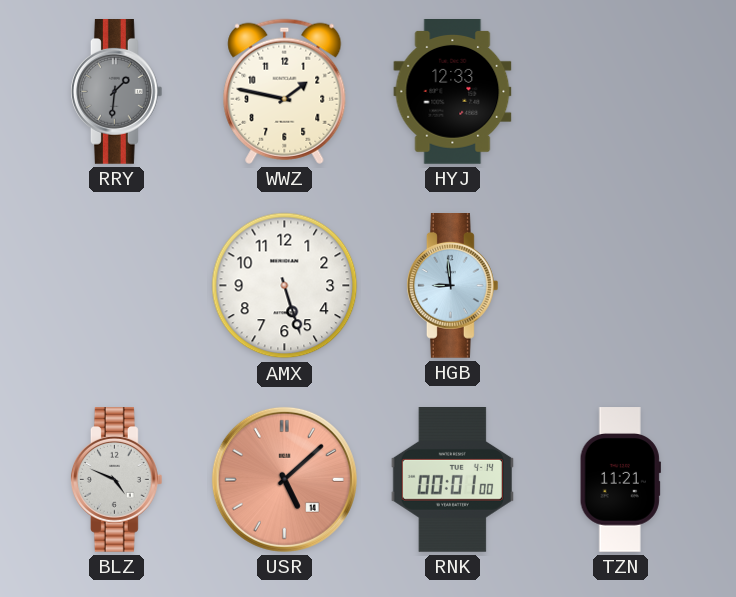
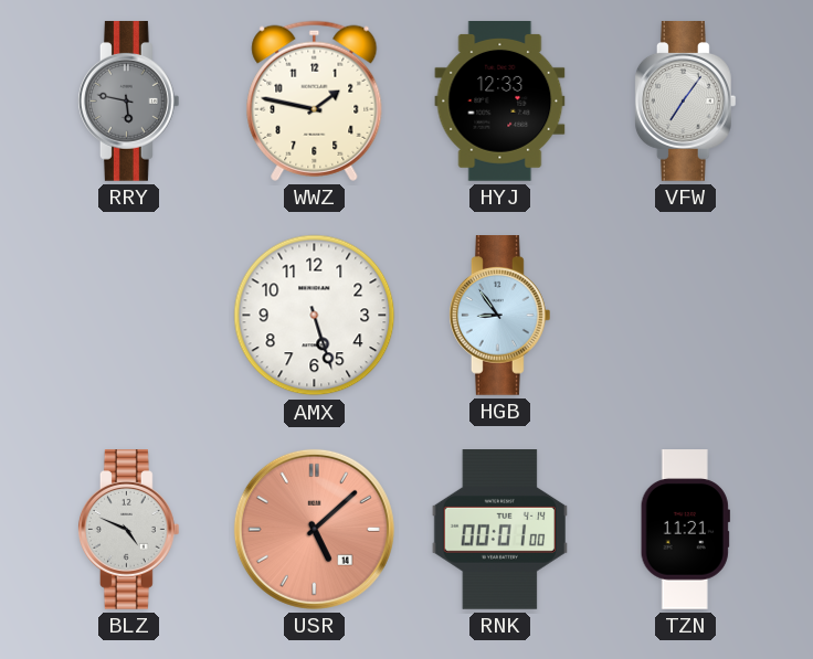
RRY: 1:31 -> 5:47 (128, 102)
VFW: none -> 7:06 (685, 102)
HGB: 8:59 -> 8:54 (499, 316)
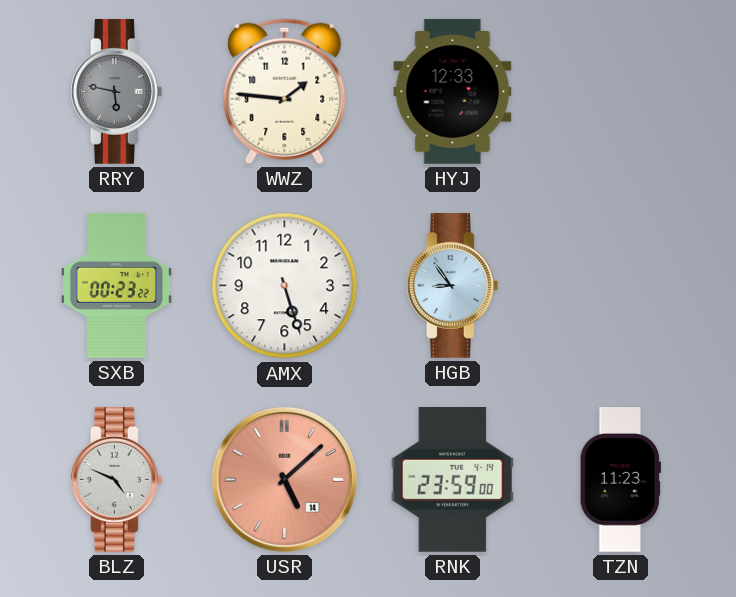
WWZ: 1:47 -> 1:46 (285, 91)
VFW: 7:06 -> none (685, 102)
SXB: none -> 00:23 (116, 286)
RNK: 00:01 -> 23:59 (452, 480)
TZN: 11:21 -> 11:23 (620, 480)
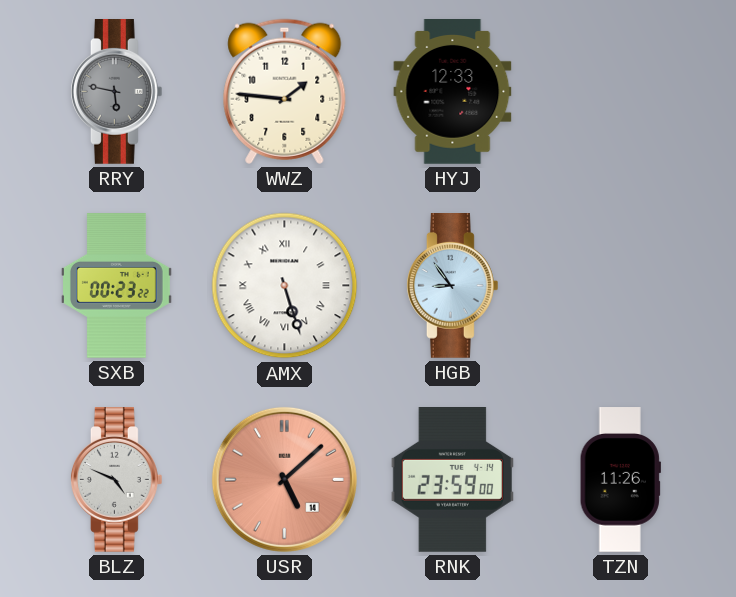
AMX numerals: Arabic -> Roman (285, 286)
TZN: 11:23 -> 11:26 (620, 480)
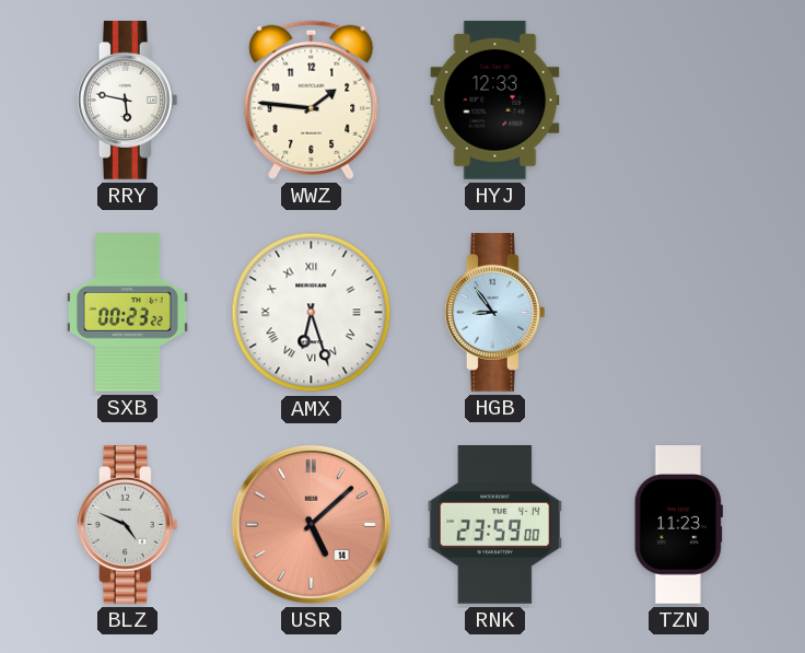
RRY dial: grey -> white (127, 101)
AMX: 5:27 -> 6:27 (312, 313)
TZN: 11:26 -> 11:23 (678, 525)
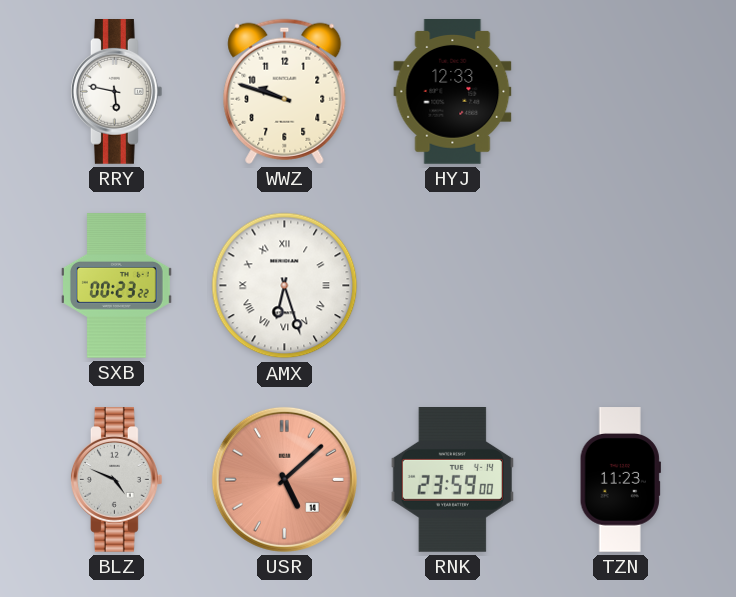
WWZ: 1:46 -> 9:48 (285, 91)
HGB: 8:54 -> none (494, 313)
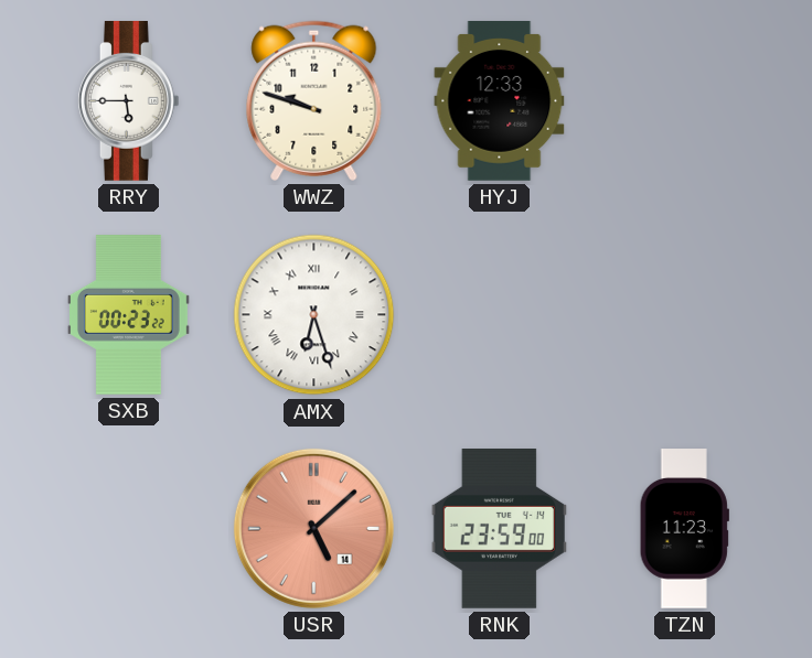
RRY: 5:47 -> 5:45 (128, 101)
BLZ: 4:49 -> none (116, 480)
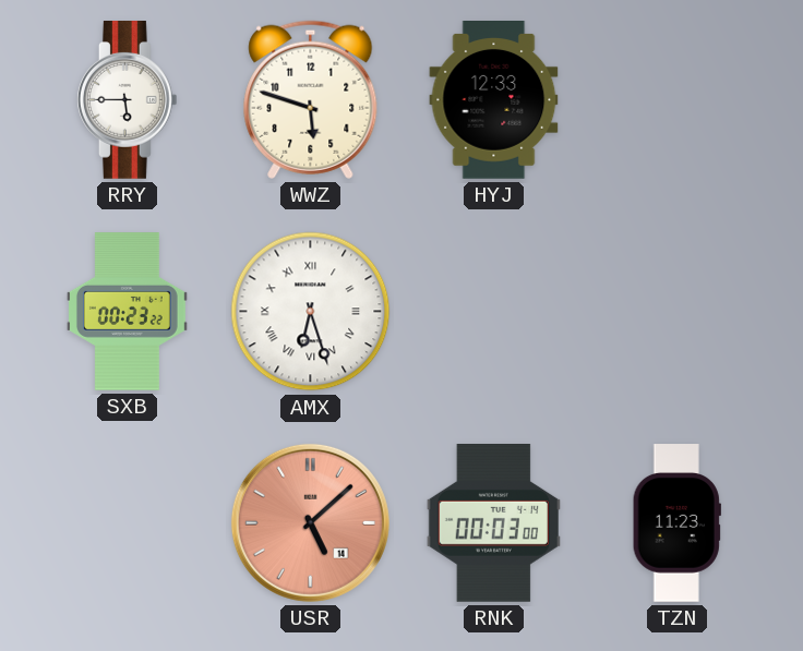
WWZ: 9:48 -> 5:48 (311, 99)
RNK: 23:59 -> 00:03 (493, 523)
